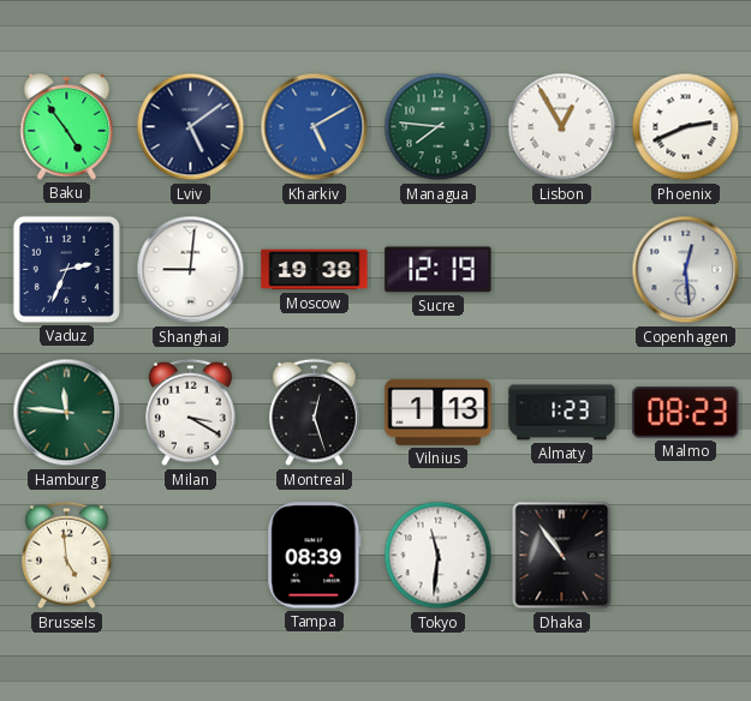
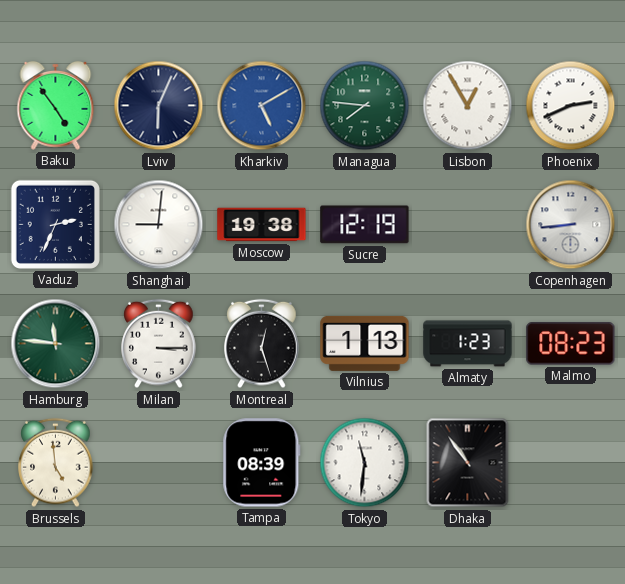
Lviv: 5:09 -> 6:04 (159, 106)
Copenhagen: 12:29 -> 8:44 (571, 225)
Milan: 3:20 -> 3:15 (159, 344)
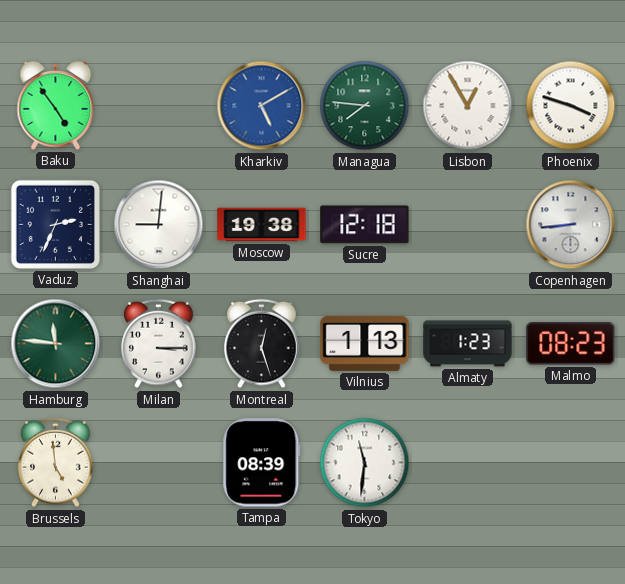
Lviv: 6:04 -> none (159, 106)
Phoenix: 2:41 -> 3:48 (571, 106)
Sucre: 12:19 -> 12:18 (365, 225)
Dhaka: 10:54 -> none (468, 463)
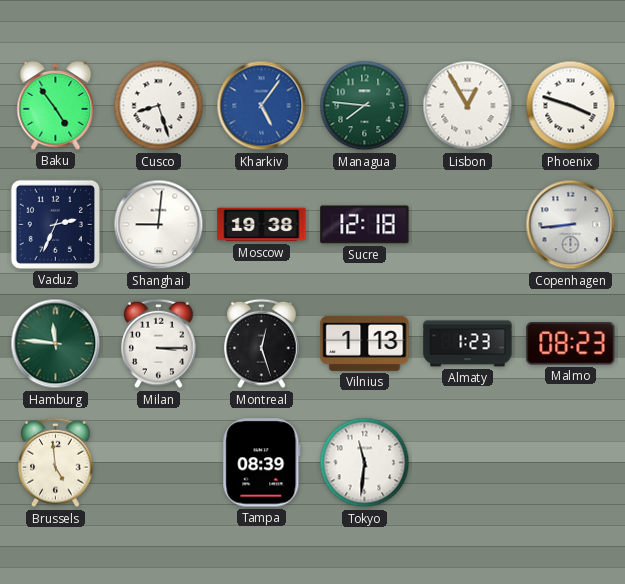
Cusco: none -> 8:27 (159, 106)
Kharkiv: 5:10 -> 5:06 (262, 106)
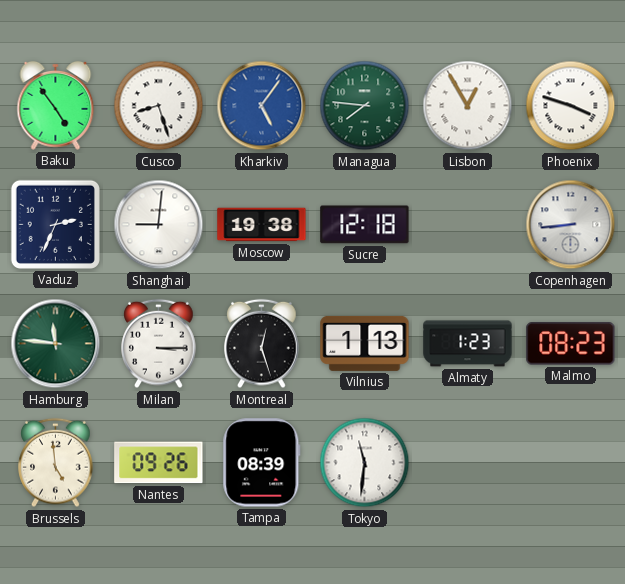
Nantes: none -> 09:26 (159, 463)
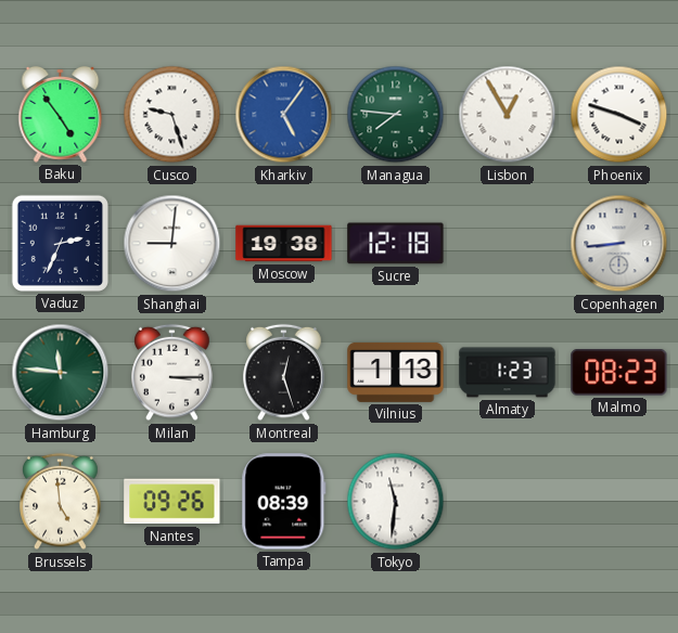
Cusco: 8:27 -> 9:27 (172, 115)
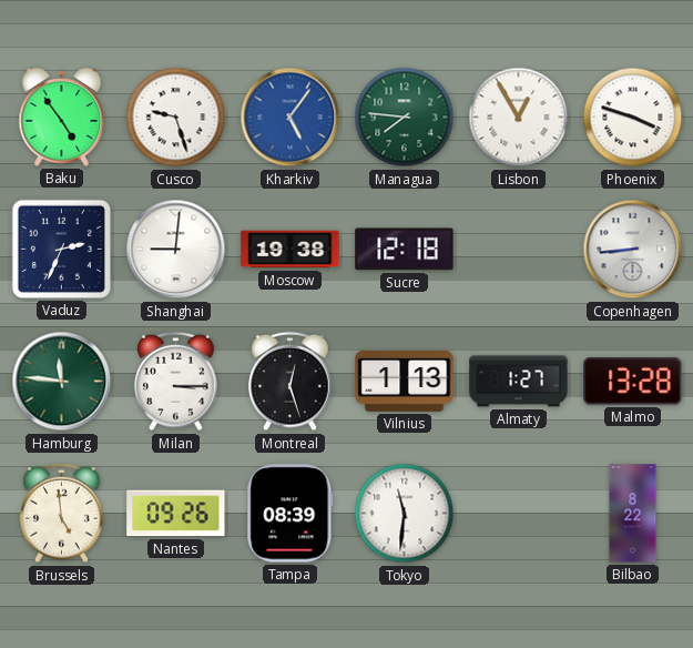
Almaty: 1:23 -> 1:27 (519, 382)
Malmo: 08:23 -> 13:28 (633, 382)
Bilbao: none -> 8:22 (633, 514)
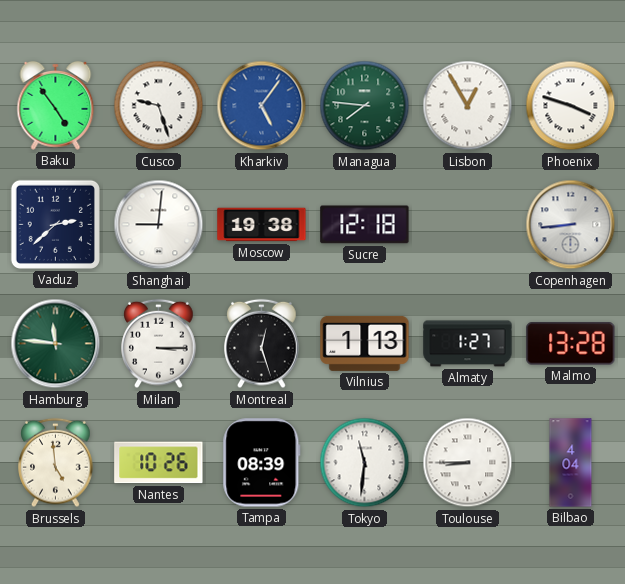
Vaduz: 2:34 -> 2:38 (55, 224)
Nantes: 09:26 -> 10:26 (159, 463)
Toulouse: none -> 8:45 (468, 463)
Bilbao: 8:22 -> 4:04 (571, 463)
